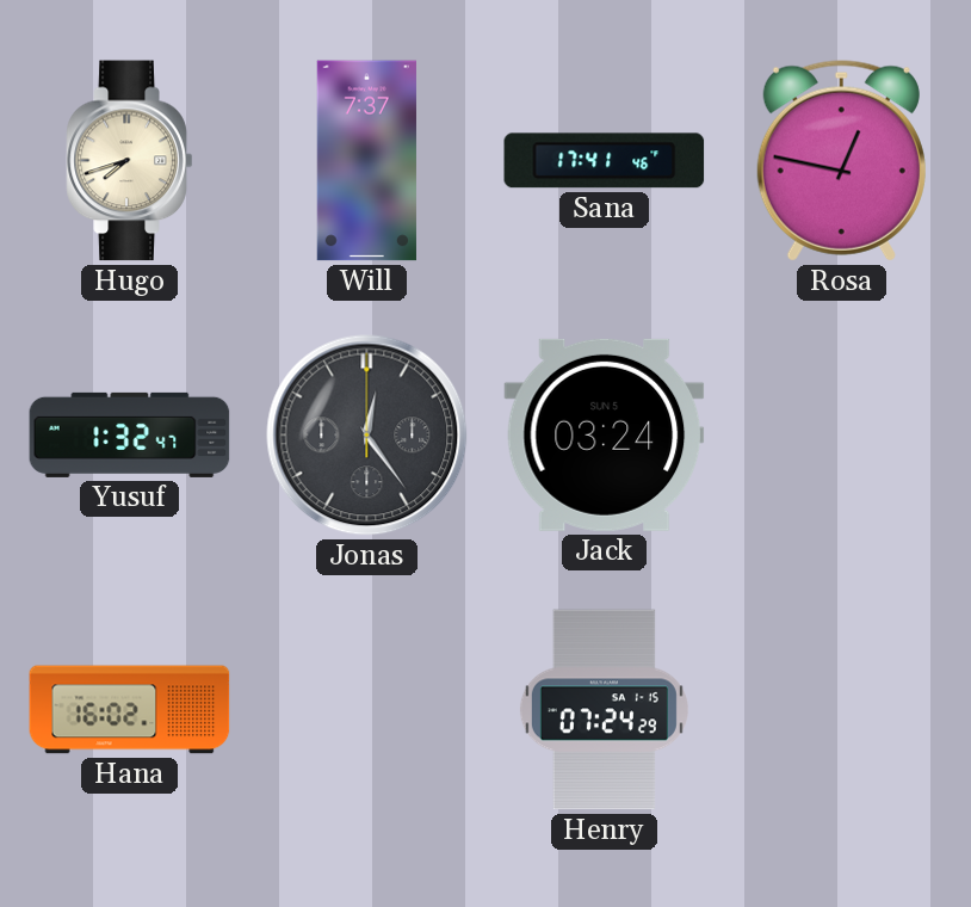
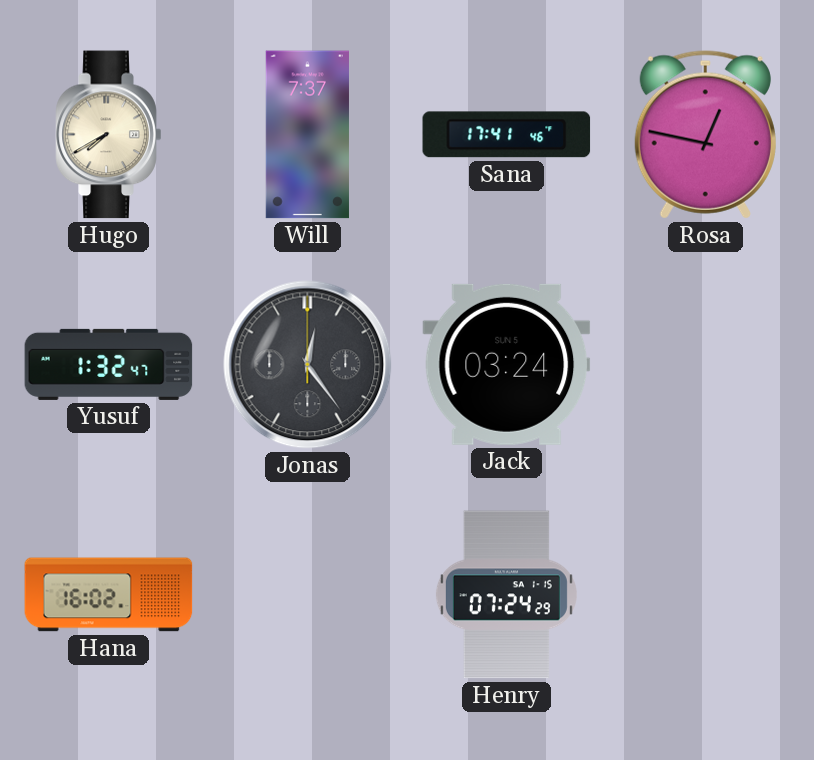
Hugo: 7:42 -> 7:40 (109, 135)
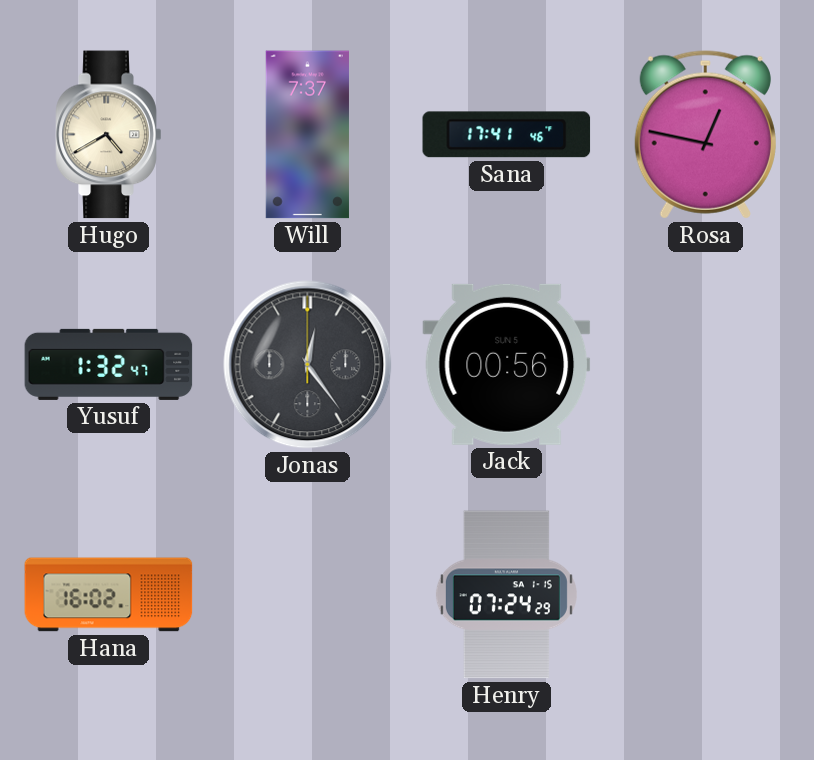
Hugo: 7:40 -> 4:40 (109, 135)
Jack: 03:24 -> 00:56 (507, 364)
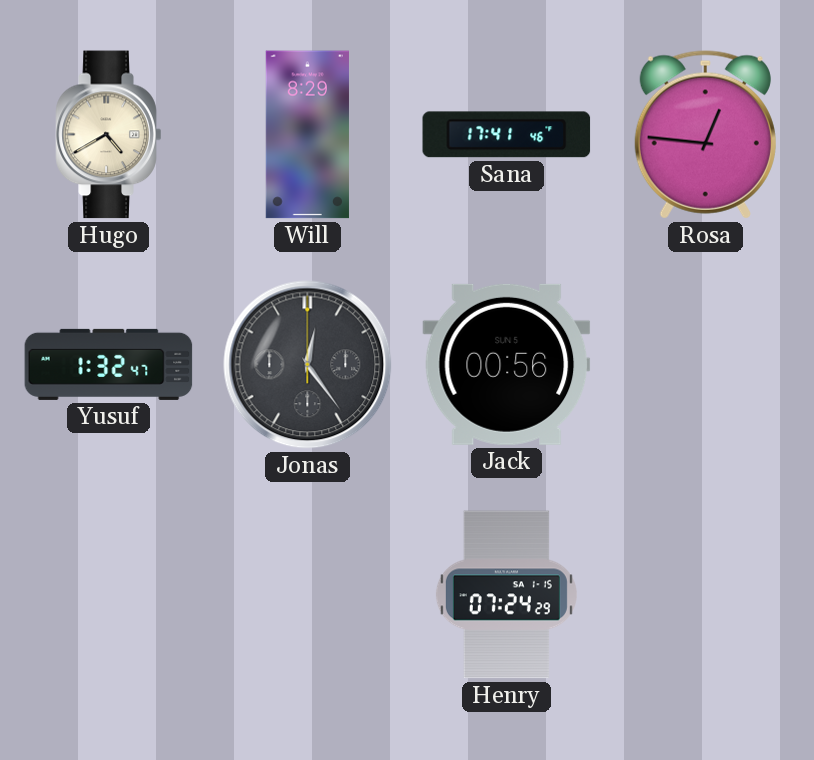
Will: 7:37 -> 8:29 (307, 135)
Rosa: 12:47 -> 12:46 (705, 135)
Hana: 16:02 -> none (109, 595)
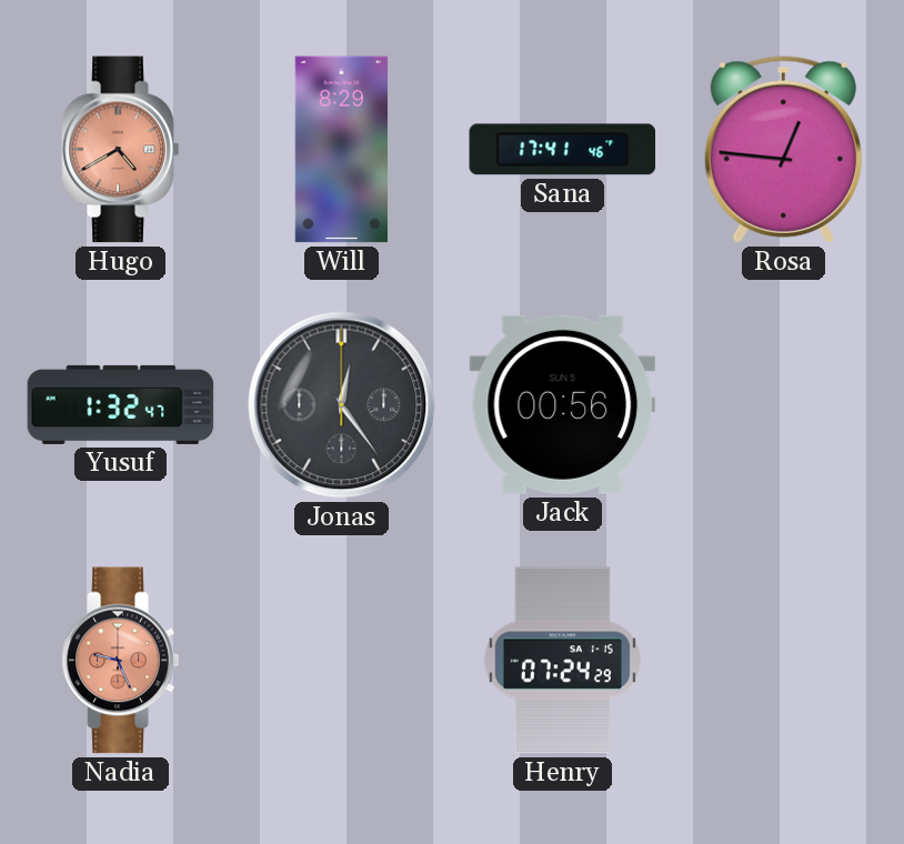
Hugo dial: cream -> salmon (121, 150)
Nadia: none -> 9:26 (121, 661)
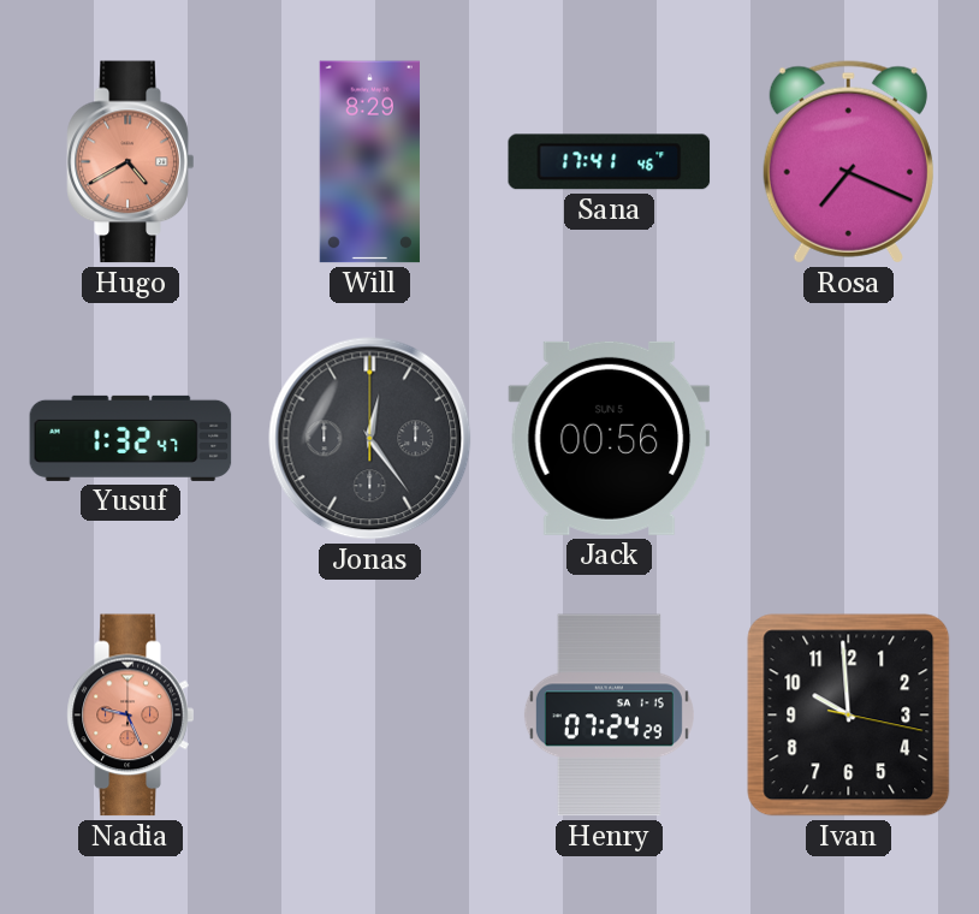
Rosa: 12:46 -> 7:19 (848, 162)
Ivan: none -> 9:59 (849, 716)
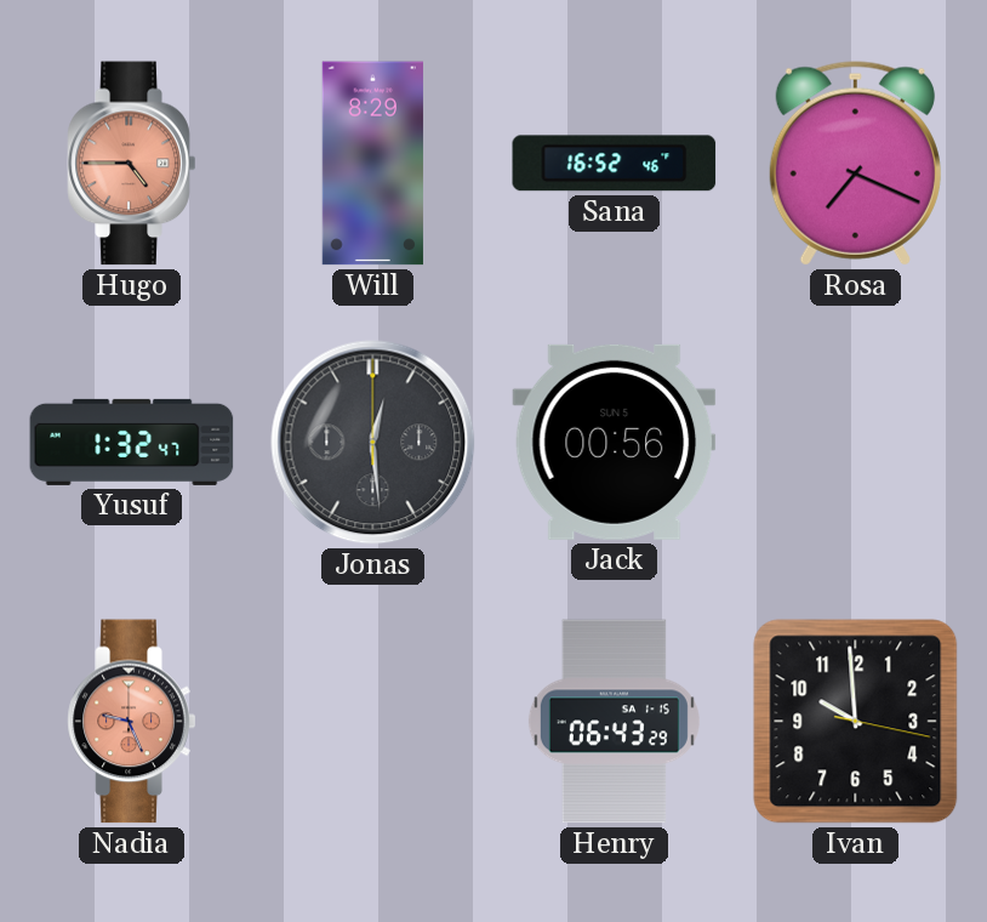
Hugo: 4:40 -> 4:45 (132, 164)
Sana: 17:41 -> 16:52 (615, 164)
Jonas: 12:24 -> 12:29 (373, 443)
Henry: 07:24 -> 06:43 (614, 722)
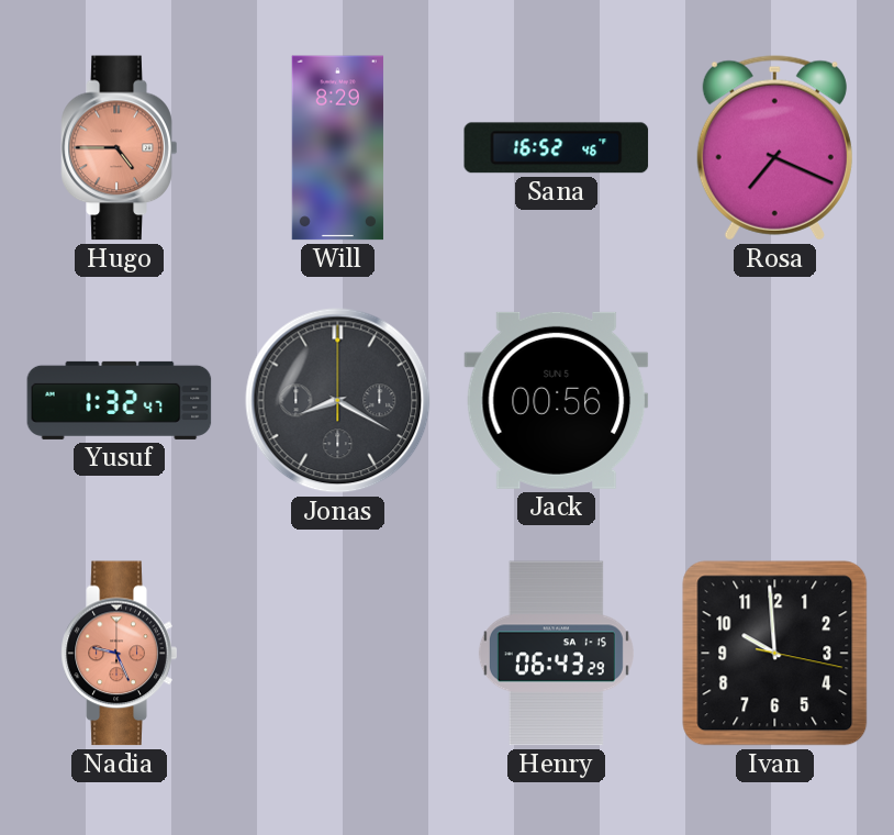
Jonas: 12:29 -> 8:20 (338, 401)
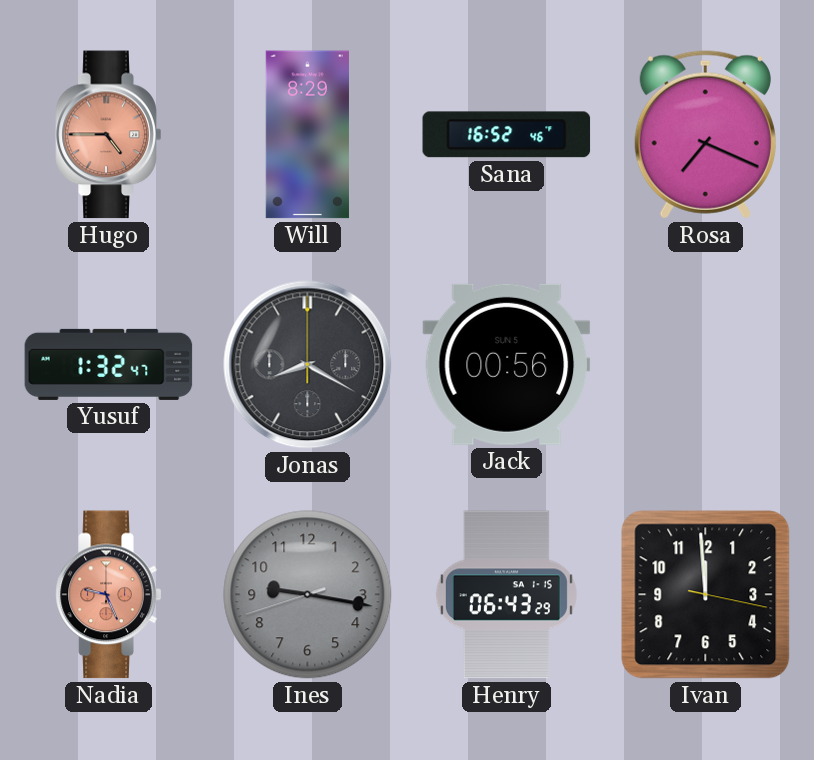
Ines: none -> 9:16 (308, 595)
Ivan: 9:59 -> 11:59 (706, 595)
